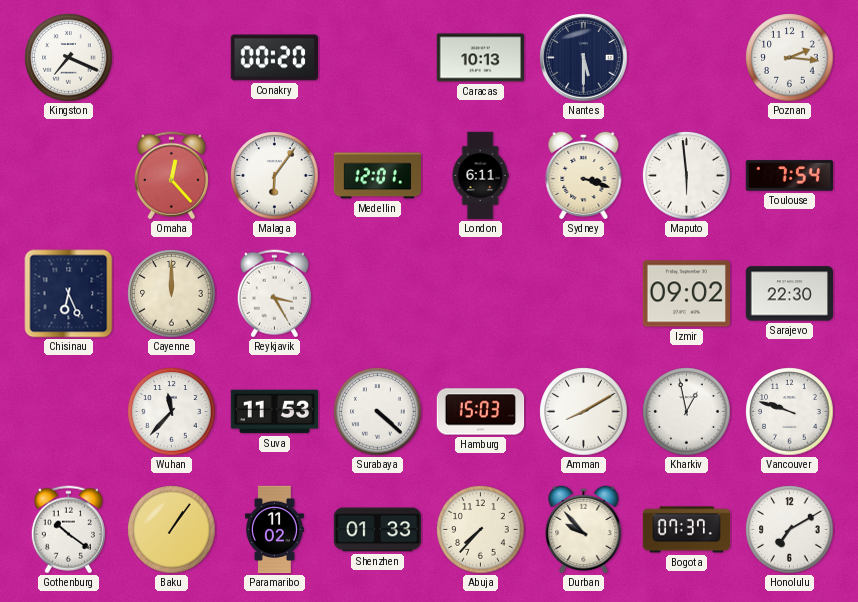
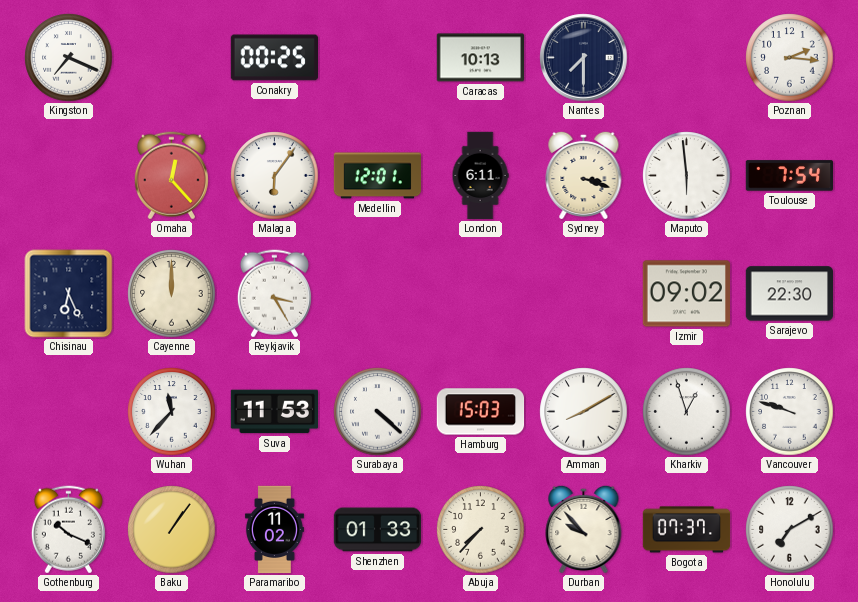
Conakry: 00:20 -> 00:25 (274, 58)
Nantes: 5:30 -> 7:30 (584, 58)
Kharkiv: 12:58 -> 12:57 (687, 412)
Gothenburg: 10:21 -> 10:19 (68, 530)
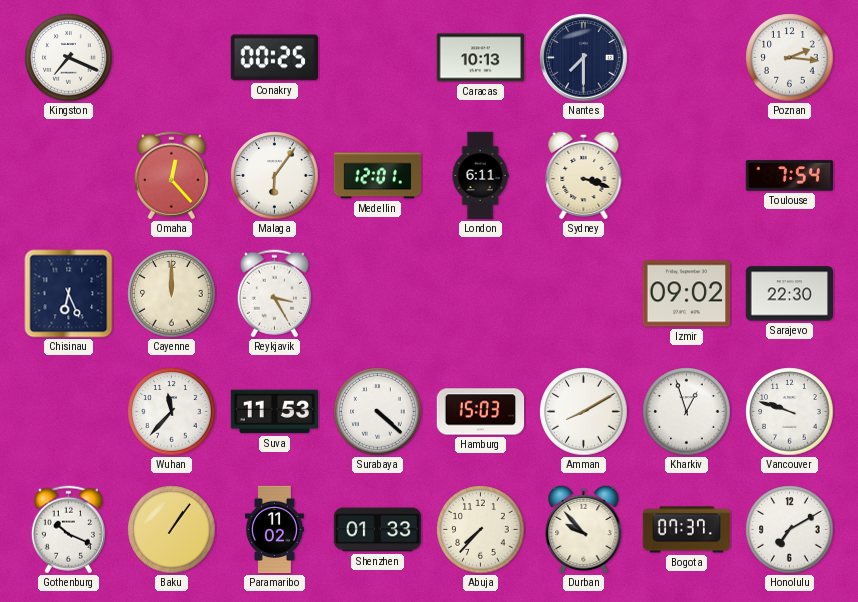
Maputo: 5:59 -> none (687, 176)
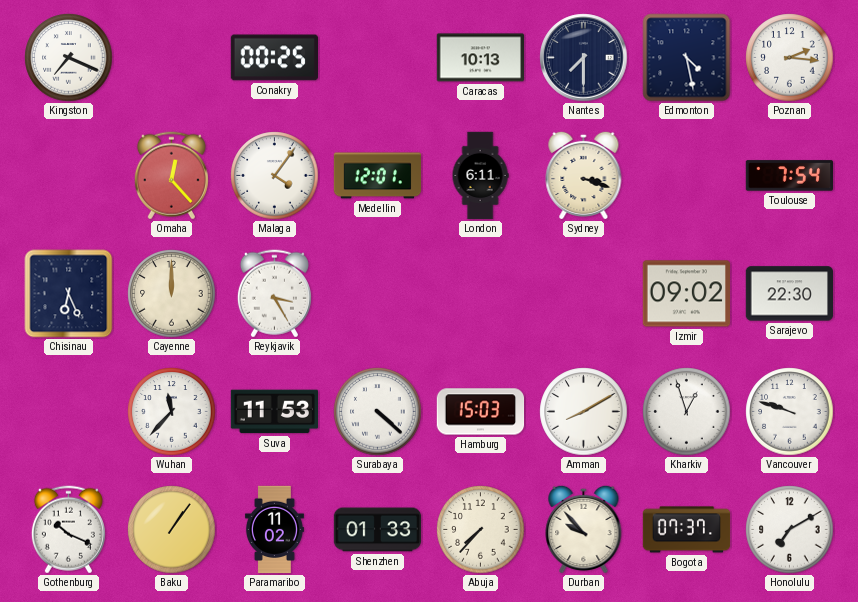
Edmonton: none -> 4:28 (687, 58)
Malaga: 6:06 -> 4:06 (275, 176)
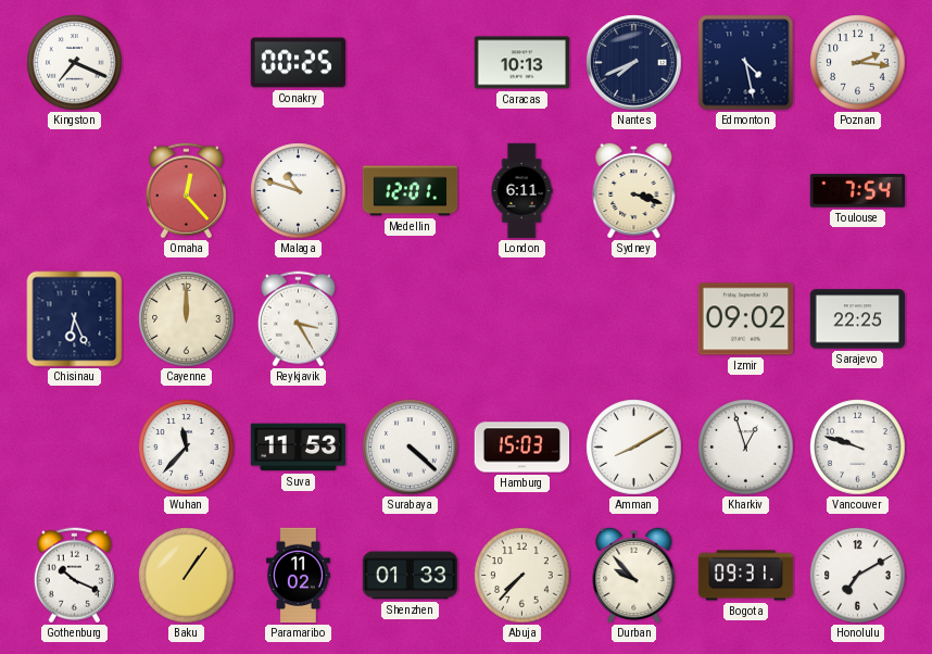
Nantes: 7:30 -> 7:41 (634, 63)
Malaga: 4:06 -> 10:48 (299, 191)
Sarajevo: 22:30 -> 22:25 (857, 319)
Bogota: 07:37 -> 09:31 (746, 576)
